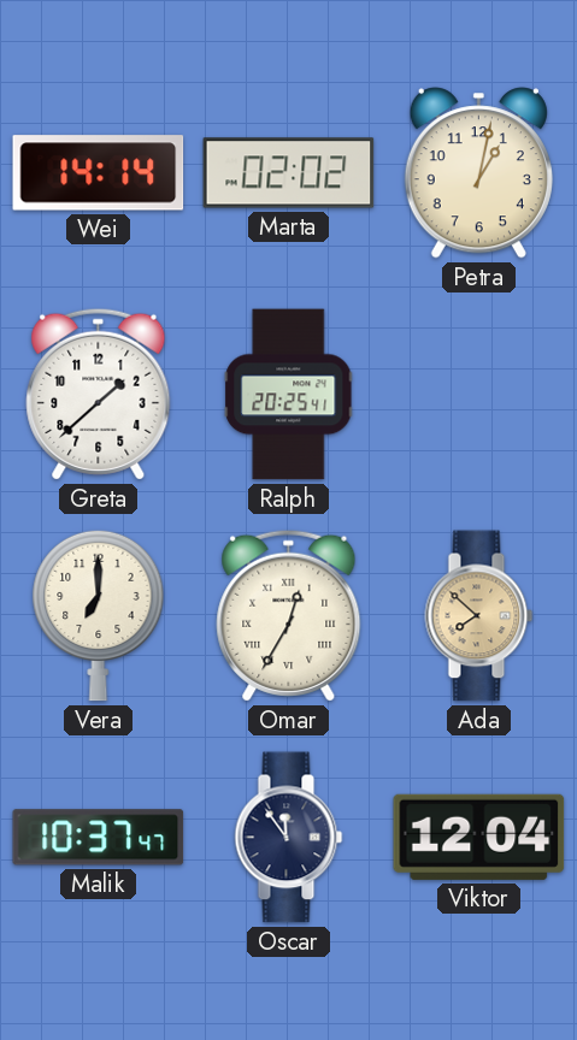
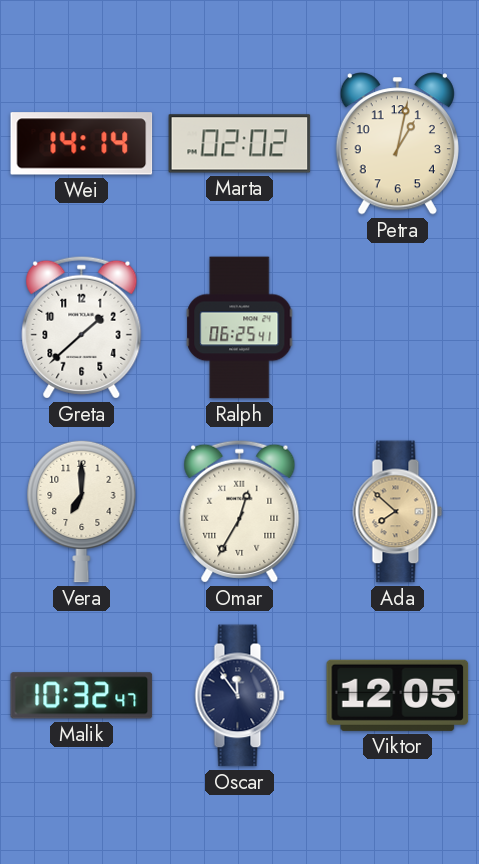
Ralph: 20:25 -> 06:25 (240, 328)
Malik: 10:37 -> 10:32 (82, 696)
Viktor: 12:04 -> 12:05 (398, 695)
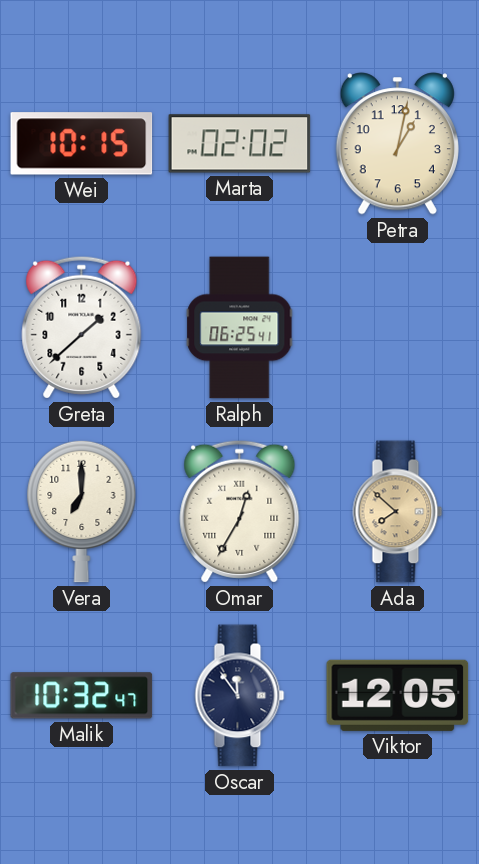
Wei: 14:14 -> 10:15 (82, 144)
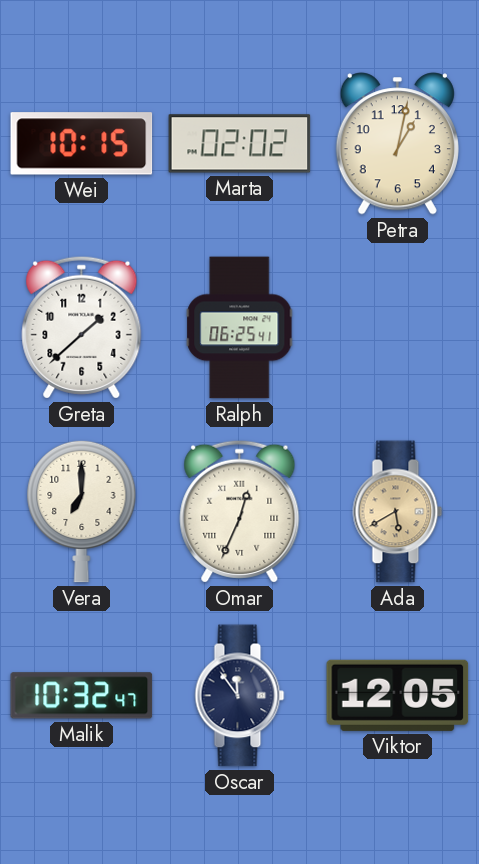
Omar: 12:35 -> 12:34 (240, 511)
Ada: 7:52 -> 5:40 (398, 512)
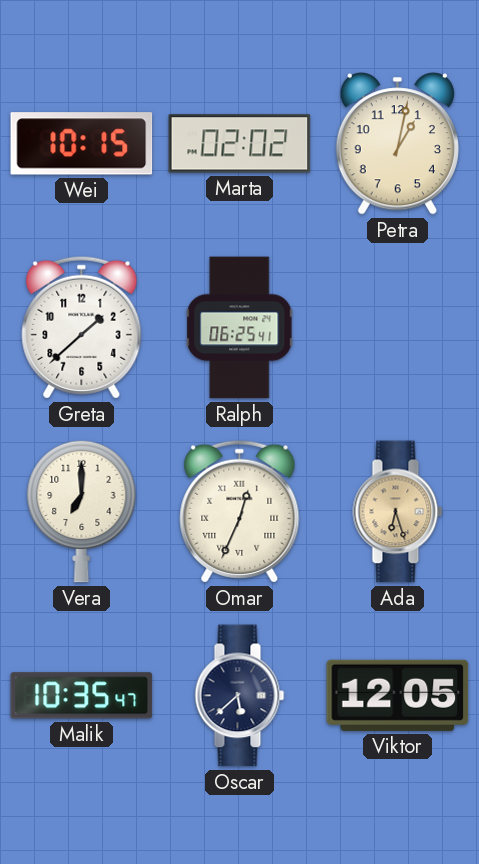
Ada: 5:40 -> 6:27 (398, 512)
Malik: 10:32 -> 10:35 (82, 696)
Oscar: 11:54 -> 5:38 (240, 696)
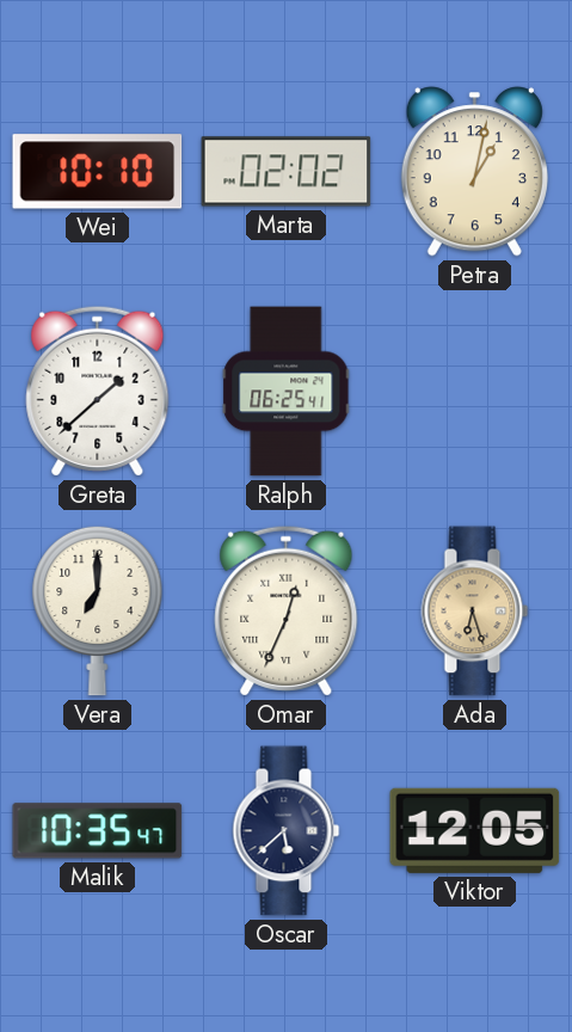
Wei: 10:15 -> 10:10 (98, 172)
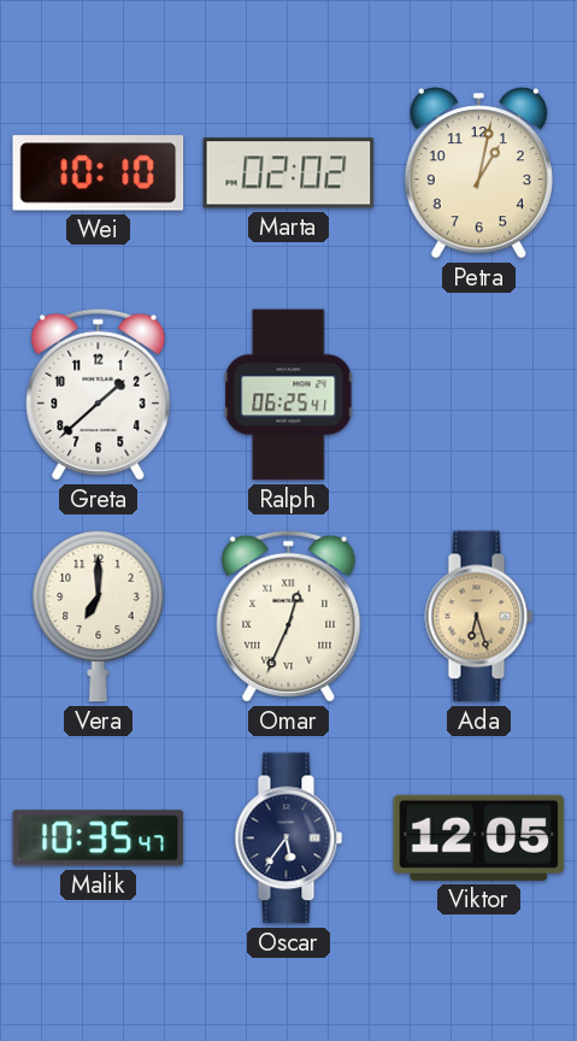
Oscar: 5:38 -> 5:36 (289, 839)
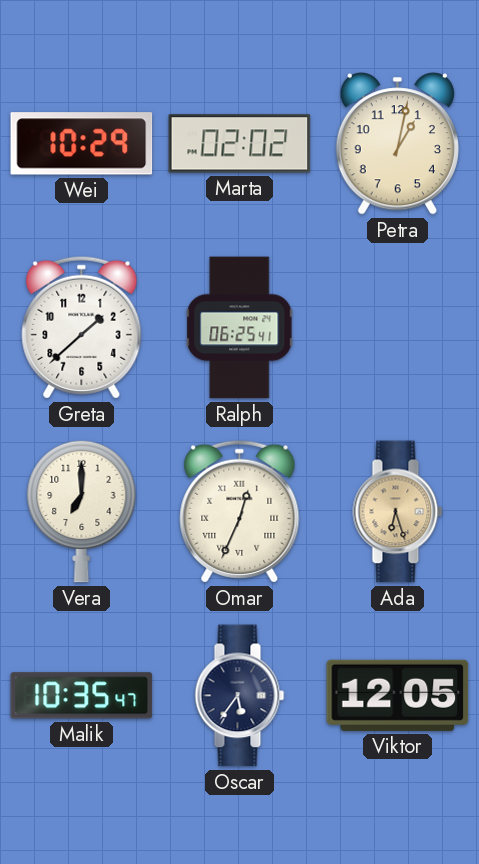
Wei: 10:10 -> 10:29 (82, 144)
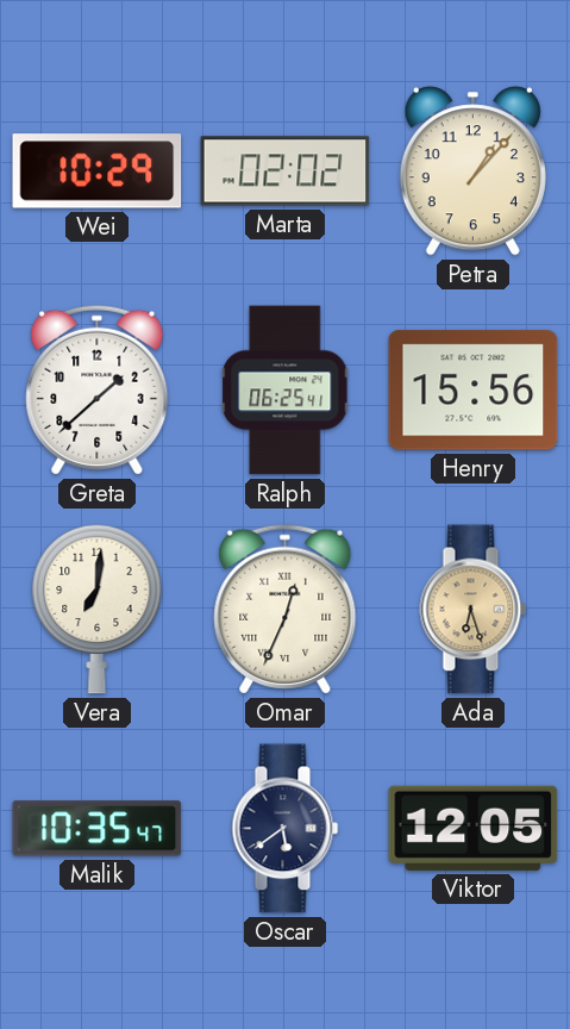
Petra: 1:02 -> 1:07 (472, 171)
Henry: none -> 15:56 (474, 391)
Vera: 7:00 -> 7:01 (98, 609)
Oscar: 5:36 -> 5:39 (286, 829)
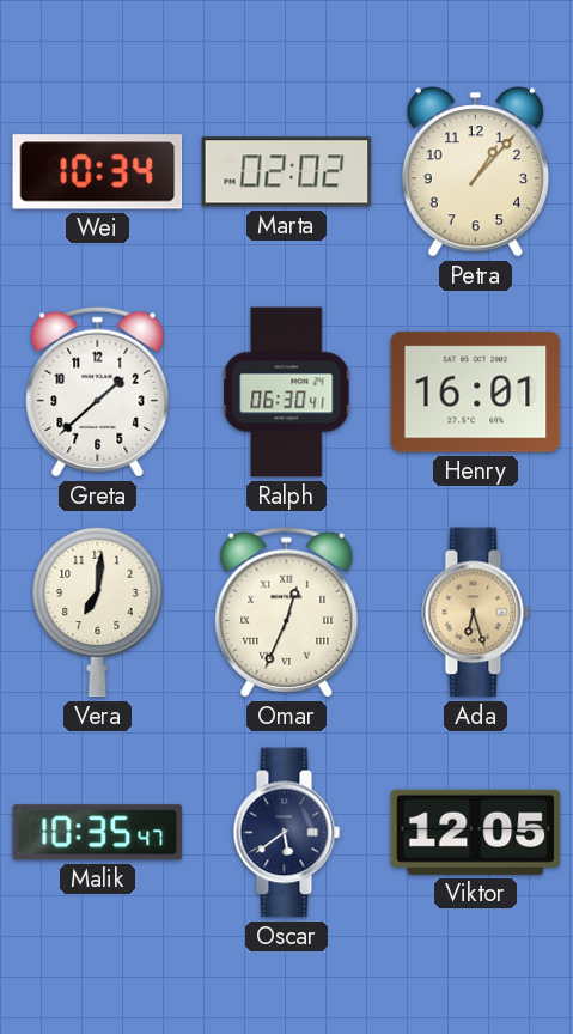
Wei: 10:29 -> 10:34 (98, 172)
Ralph: 06:25 -> 06:30 (287, 393)
Henry: 15:56 -> 16:01 (476, 393)
